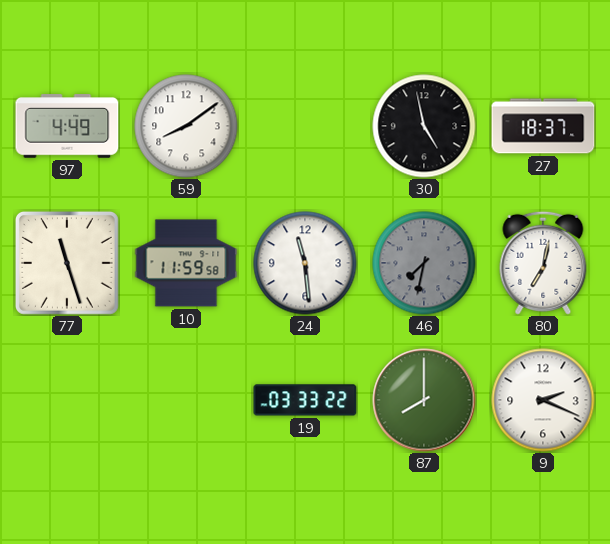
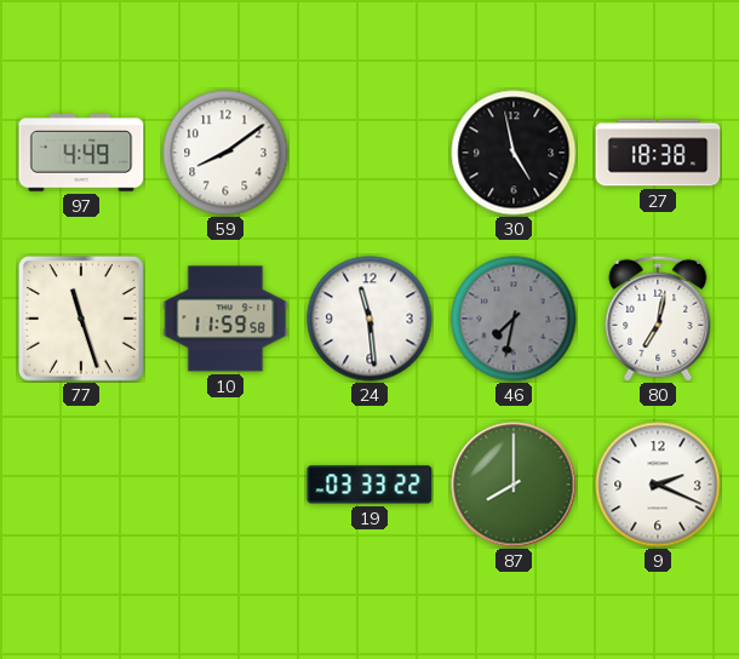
27: 18:37 -> 18:38 (658, 153)
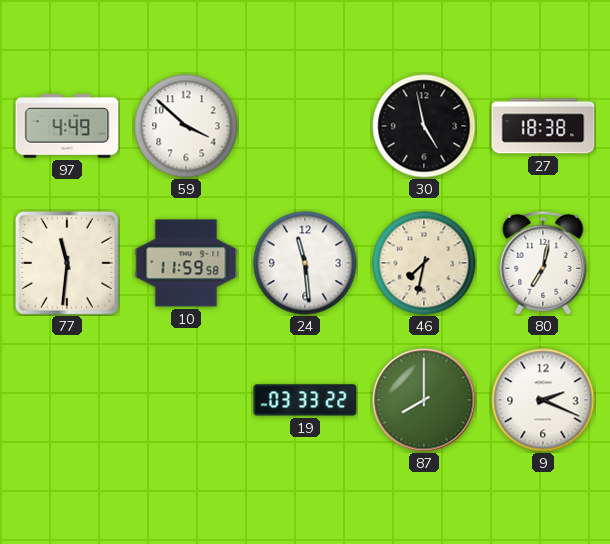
59: 8:09 -> 3:52 (186, 126)
77: 11:27 -> 11:31 (67, 263)
46 dial: grey -> cream (424, 263)
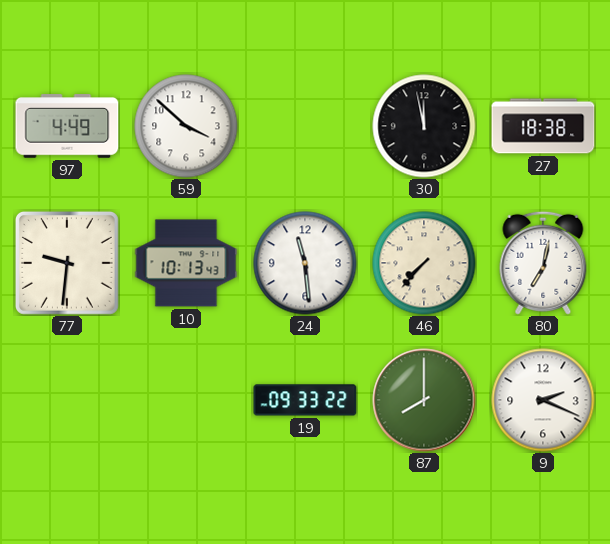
30: 4:58 -> 11:58 (424, 126)
77: 11:31 -> 9:31 (67, 263)
10: 11:59 -> 10:13 (186, 263)
46: 7:32 -> 7:37 (424, 263)
19: 03:33 -> 09:33 (305, 400)
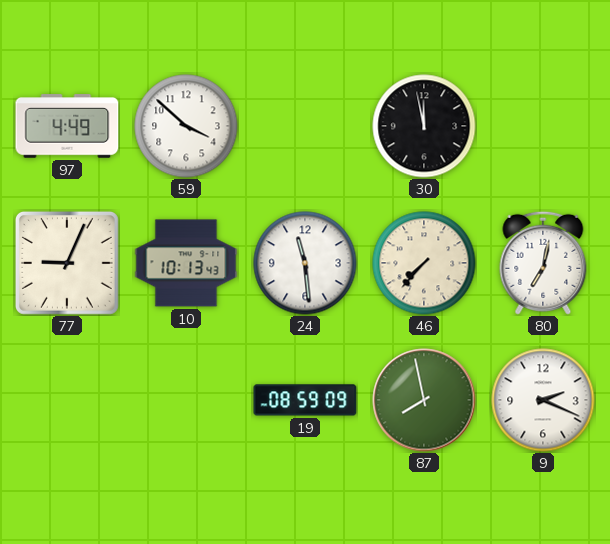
27: 18:38 -> none (543, 126)
77: 9:31 -> 9:04 (67, 263)
19: 09:33 -> 08:59 (305, 400)
87: 8:00 -> 7:58 (424, 400)
